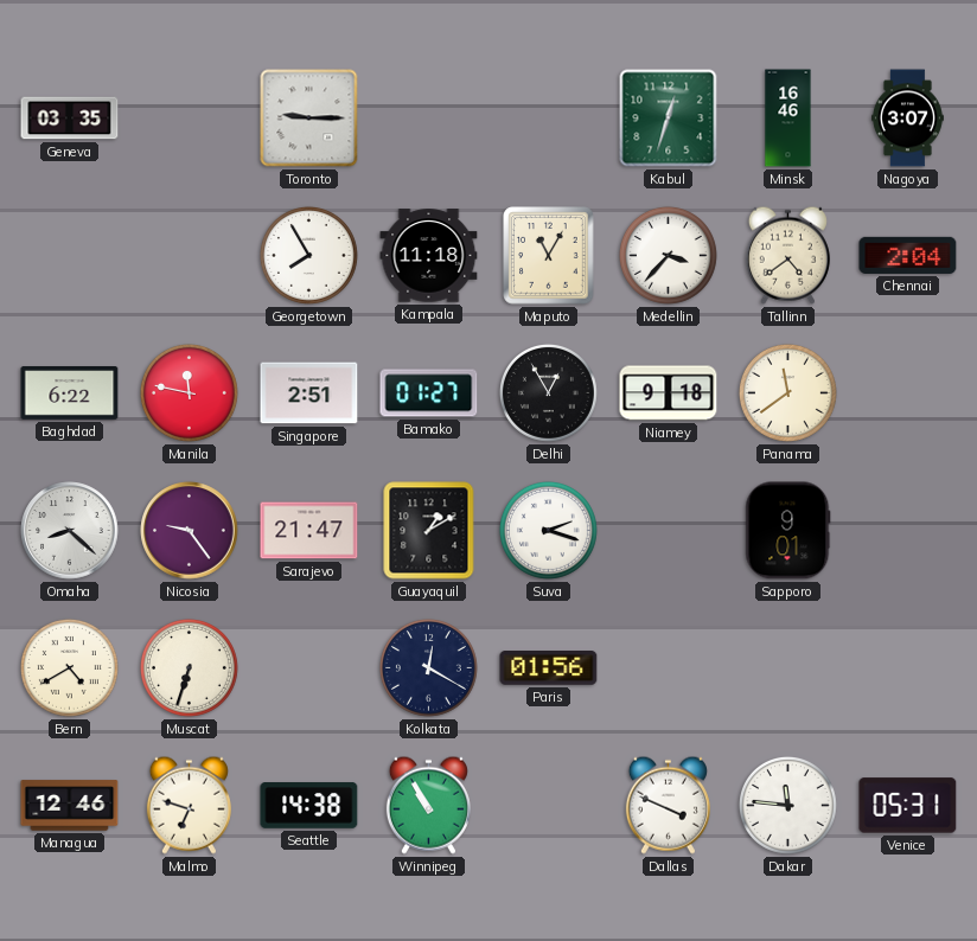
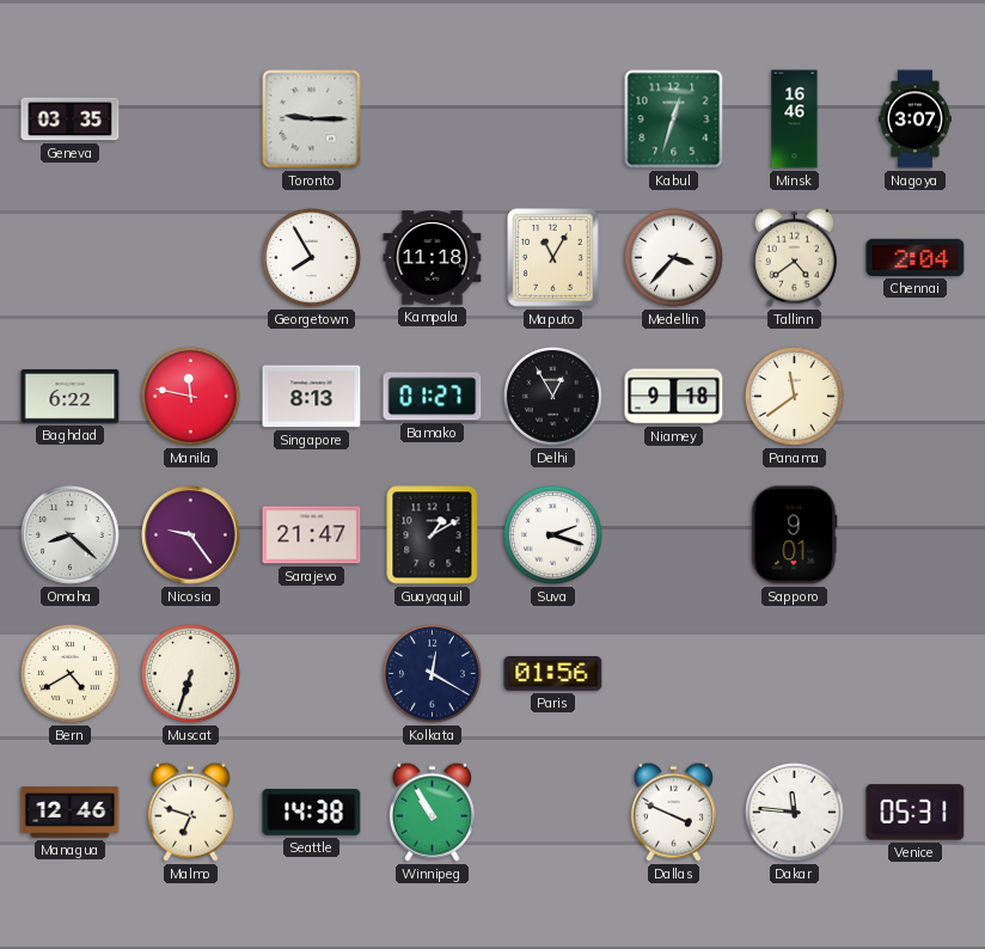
Singapore: 2:51 -> 8:13 (312, 397)
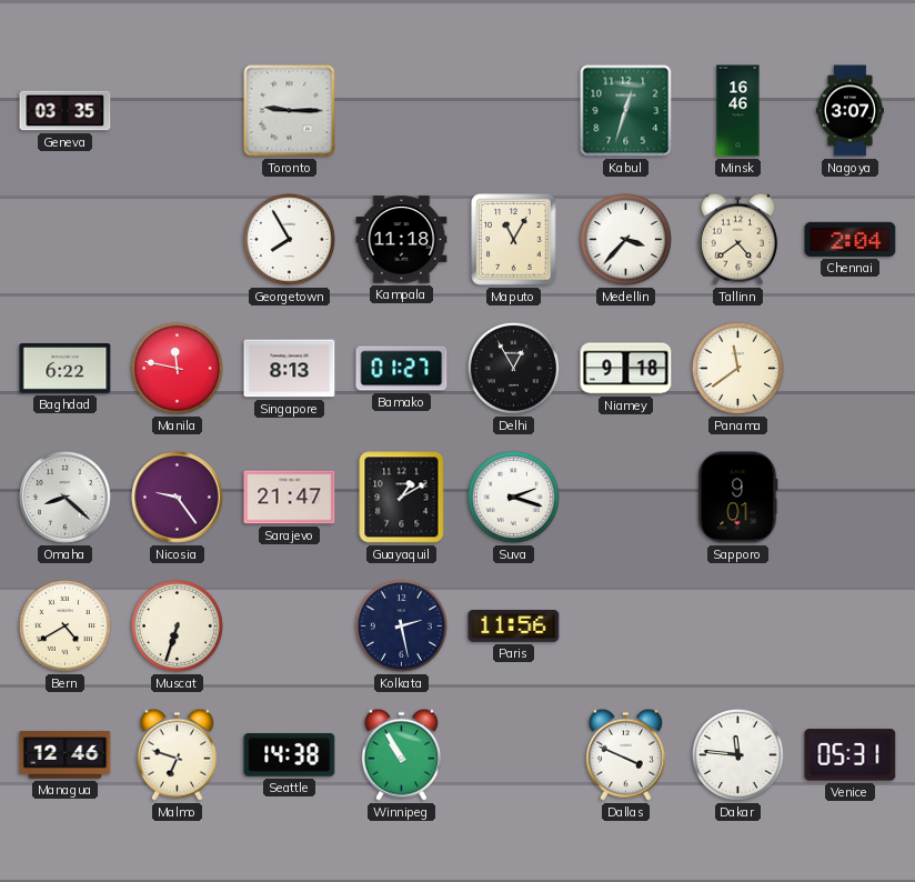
Kolkata: 12:20 -> 2:28 (401, 625)
Paris: 01:56 -> 11:56 (514, 627)
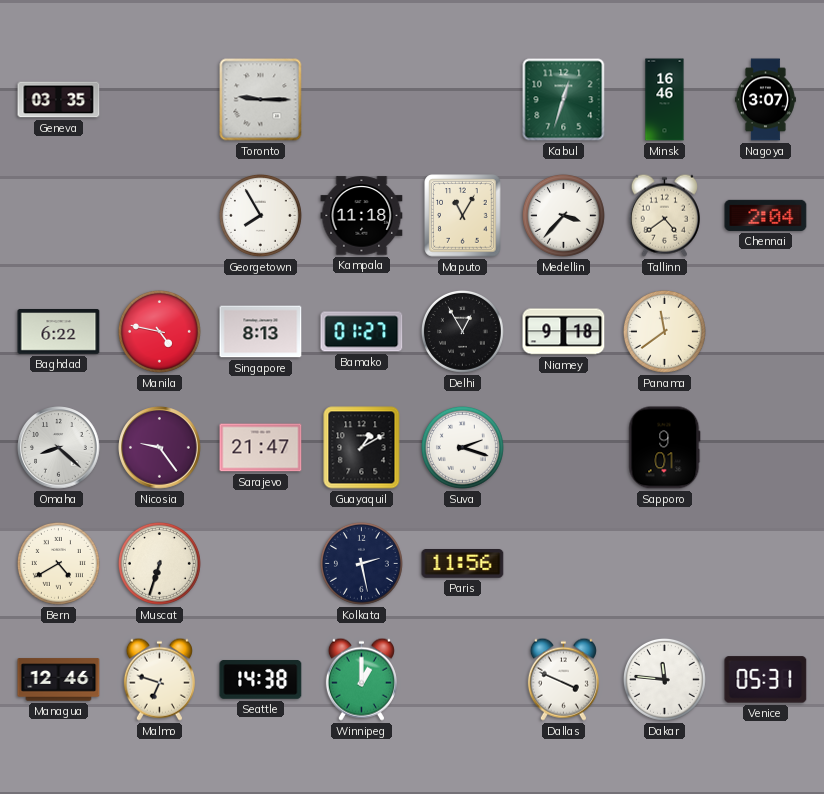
Manila: 11:47 -> 4:47 (159, 331)
Winnipeg: 10:55 -> 1:00 (361, 679)
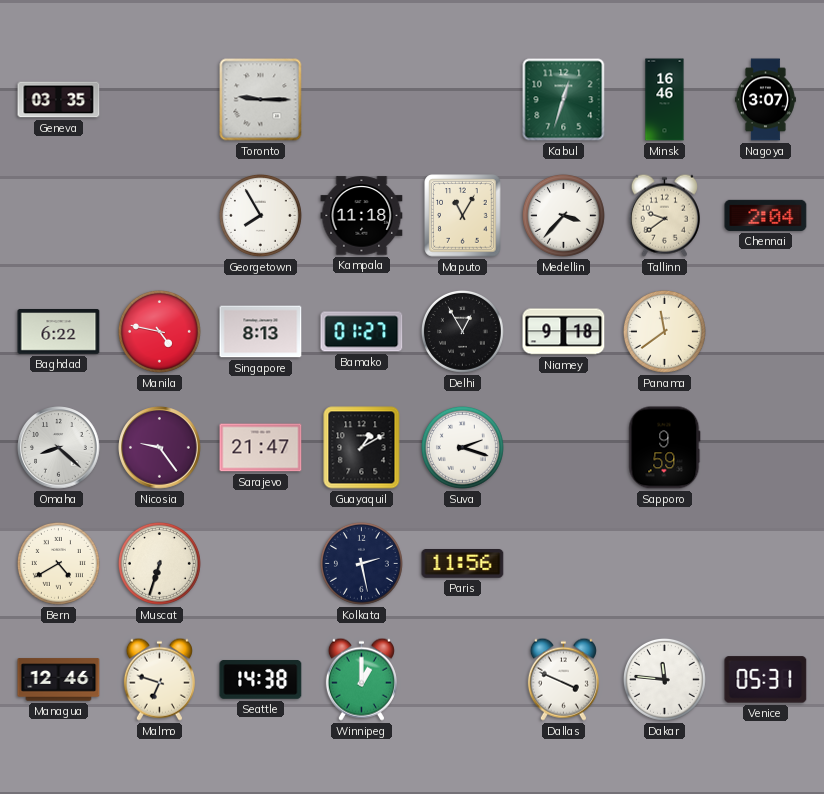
Tallinn: 4:39 -> 9:39 (664, 215)
Sapporo: 9:01 -> 9:59 (665, 448)
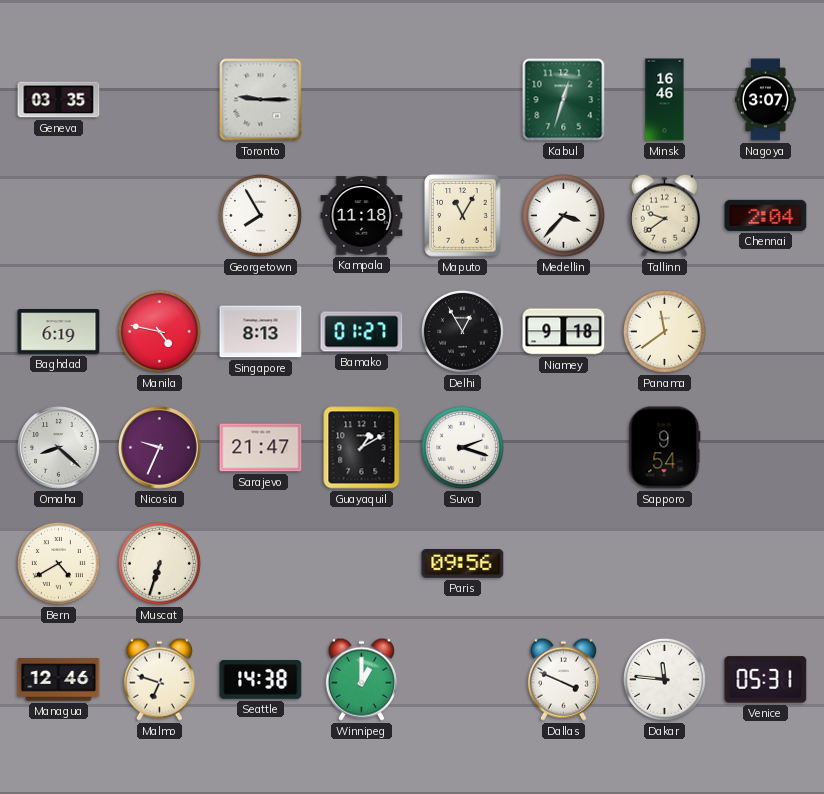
Baghdad: 6:22 -> 6:19 (59, 332)
Nicosia: 9:24 -> 9:34 (160, 448)
Sapporo: 9:59 -> 9:54 (665, 448)
Kolkata: 2:28 -> none (361, 563)
Paris: 11:56 -> 09:56 (463, 564)
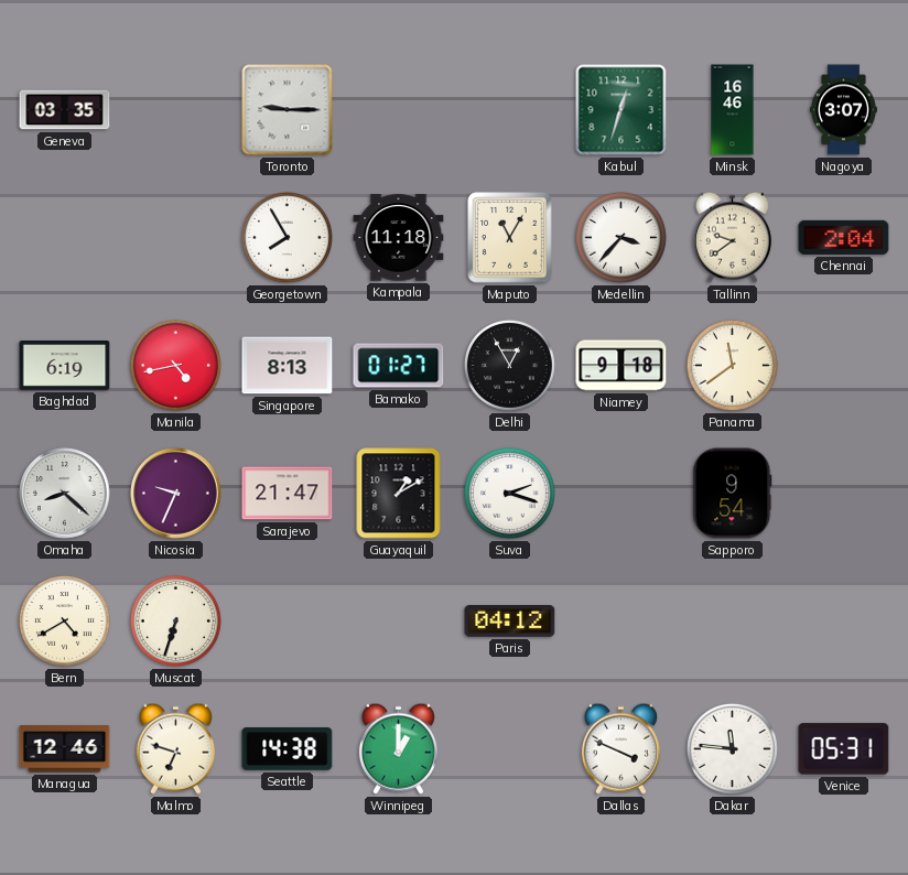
Manila: 4:47 -> 4:43 (175, 365)
Paris: 09:56 -> 04:12 (510, 622)
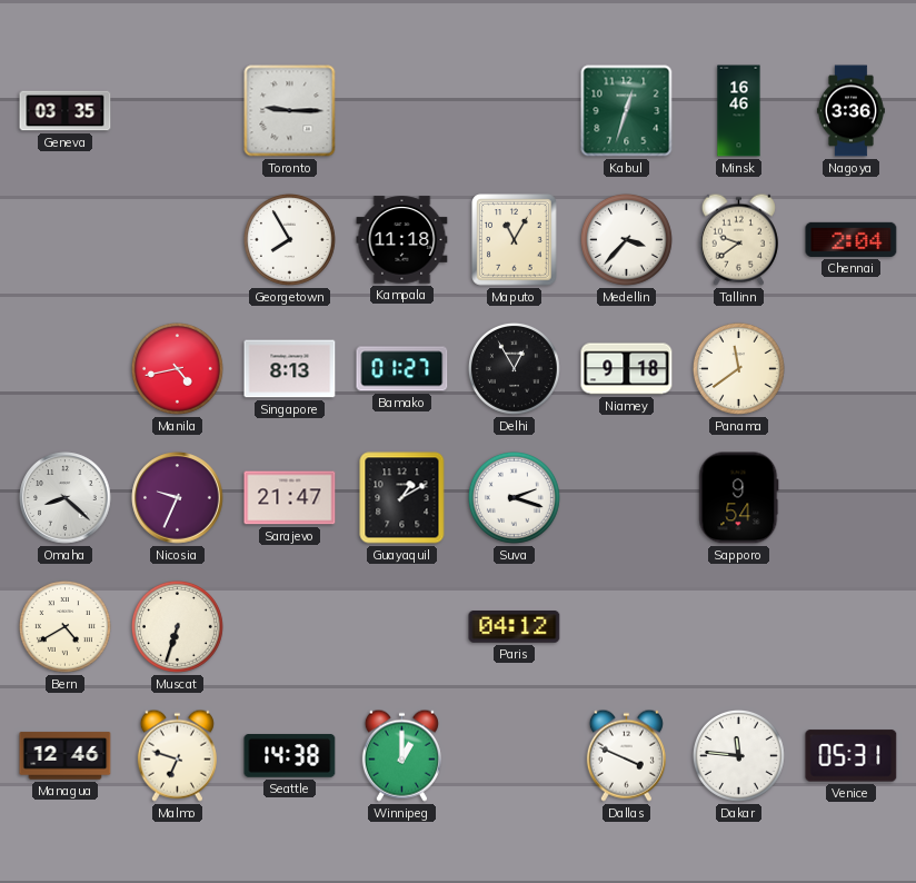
Nagoya: 3:07 -> 3:36 (850, 111)
Baghdad: 6:19 -> none (65, 366)
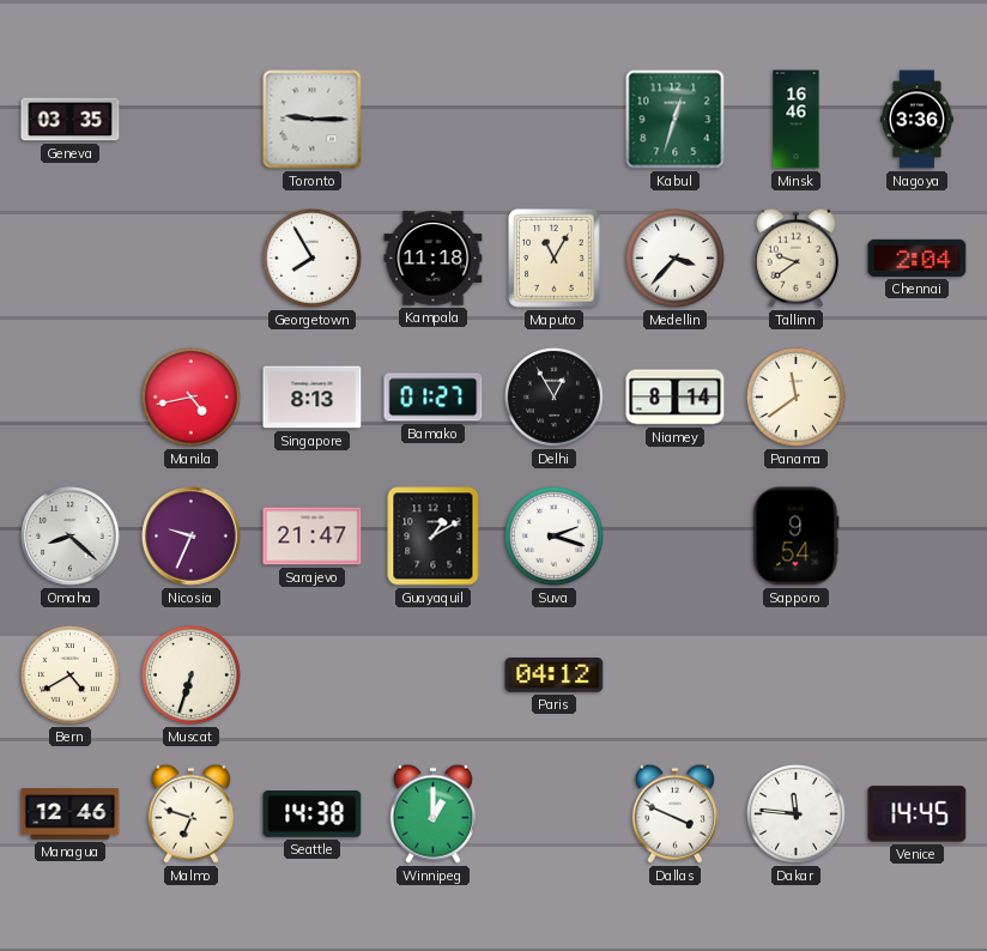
Niamey: 9:18 -> 8:14 (676, 398)
Venice: 05:31 -> 14:45 (918, 814)
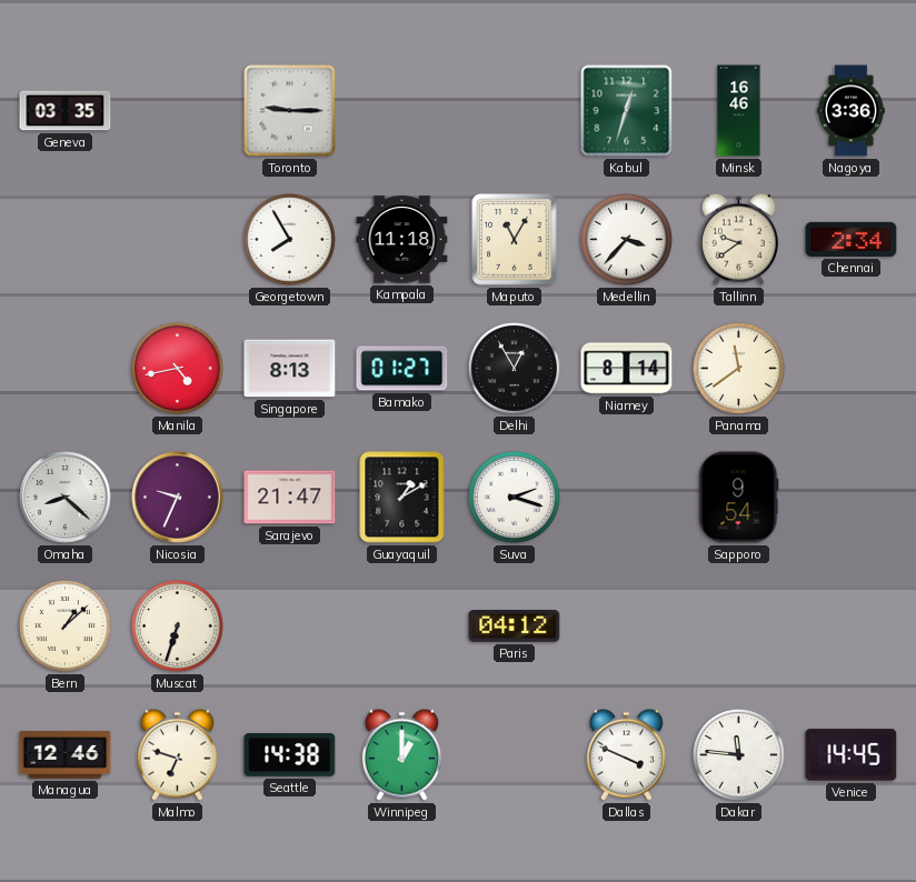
Chennai: 2:04 -> 2:34 (852, 239)
Bern: 4:40 -> 1:08 (64, 625)
